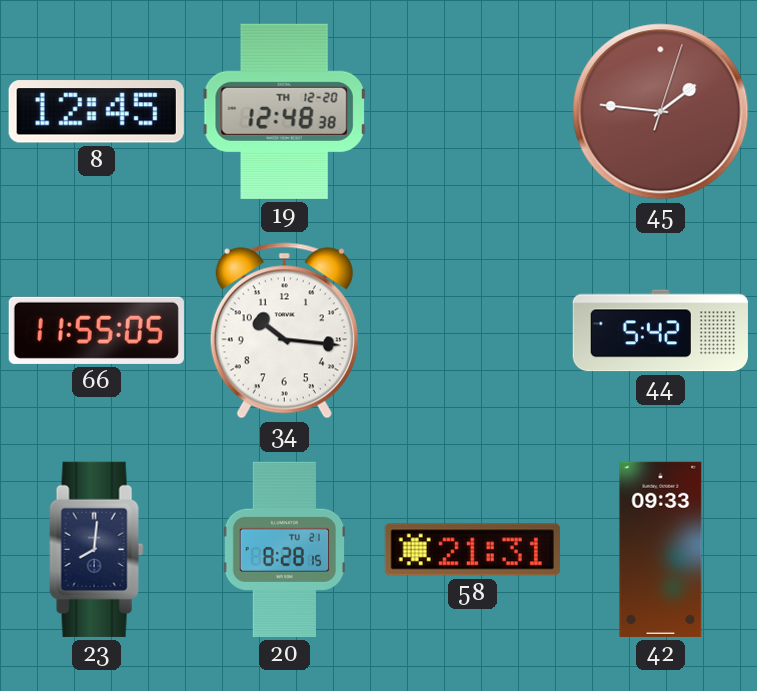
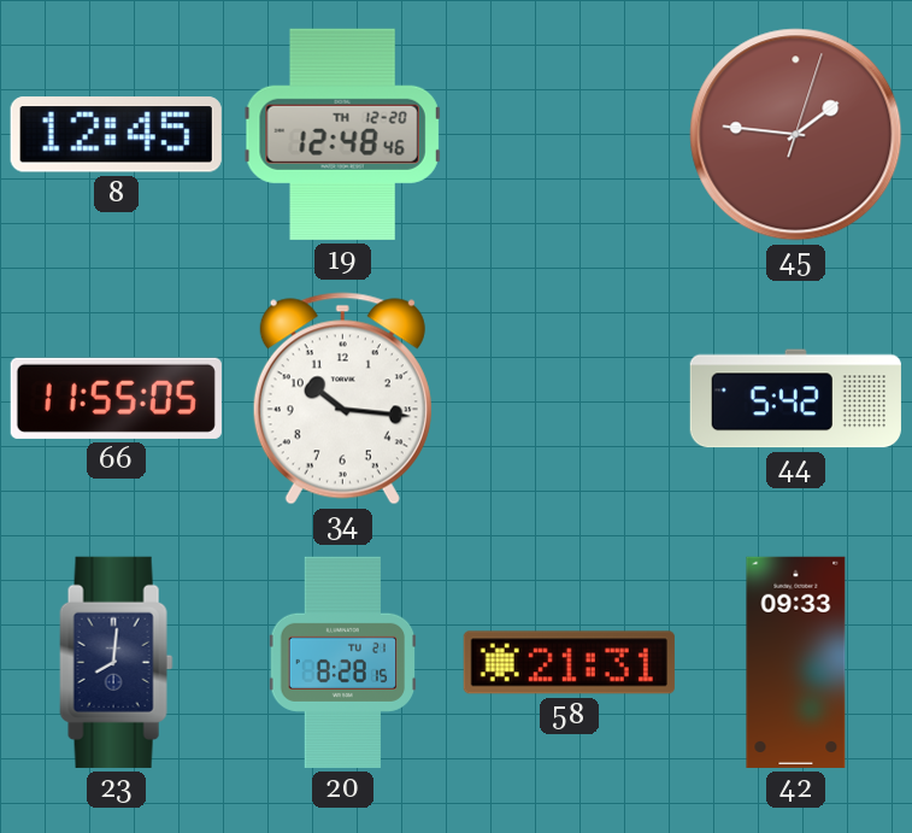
19: 12:48:38 -> 12:48:46 (343, 134)
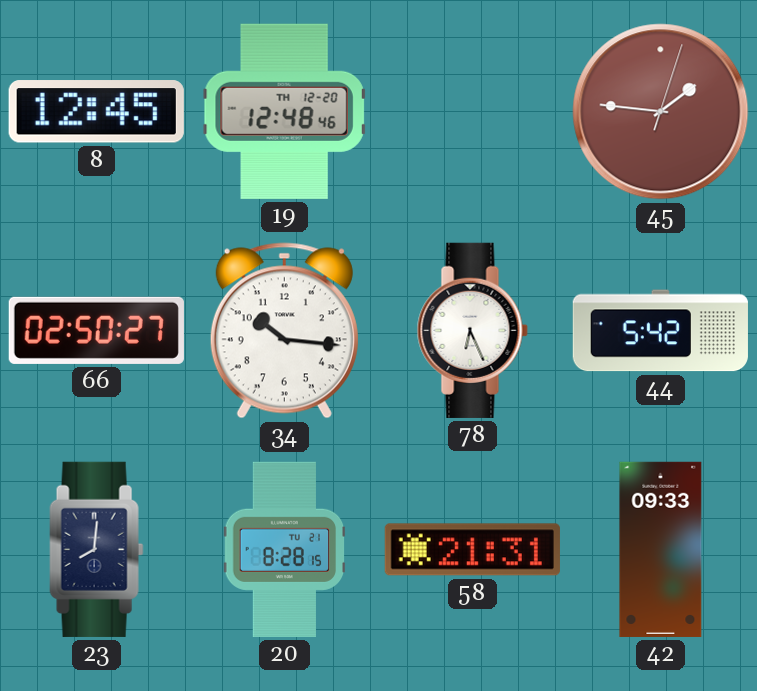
66: 11:55 -> 02:50 (96, 330)
78: none -> 6:26 (472, 330)
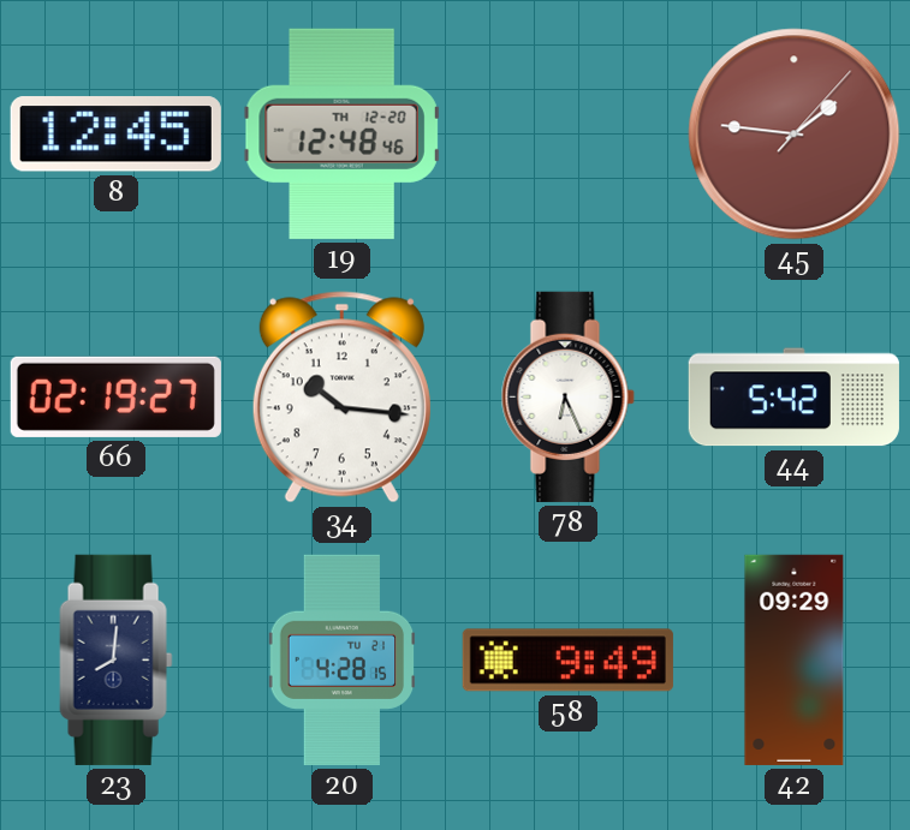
45: 1:46:03 -> 1:46:07 (795, 135)
66: 02:50 -> 02:19 (115, 396)
20: 8:28 -> 4:28 (343, 659)
58: 21:31 -> 9:49 (567, 661)
42: 09:33 -> 09:29 (795, 659)
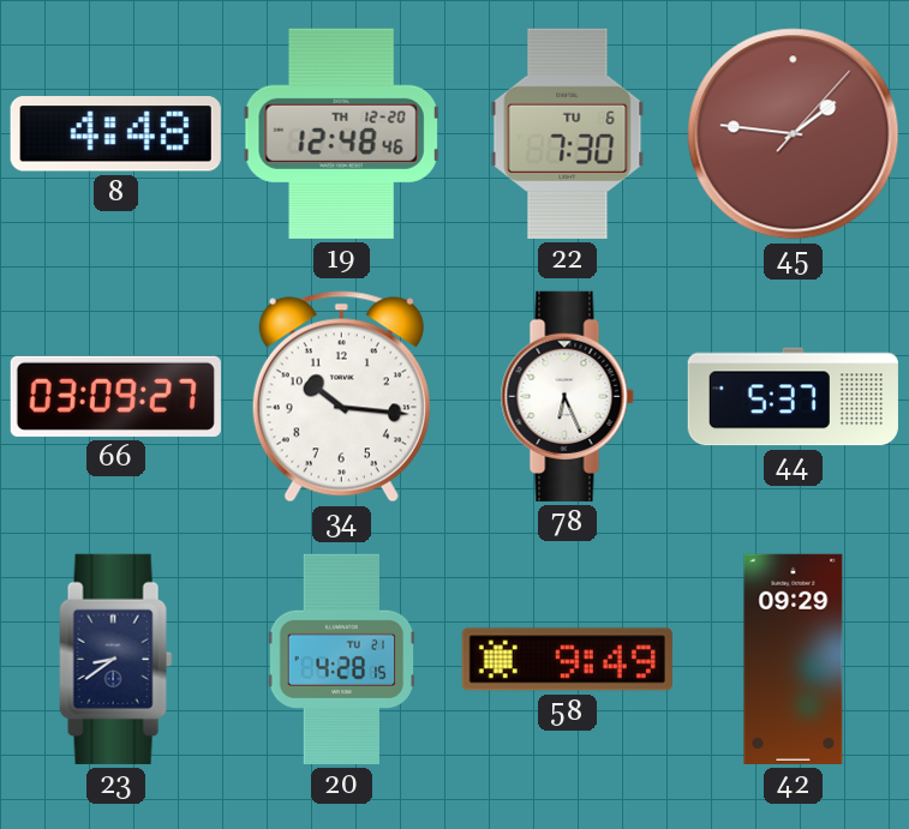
8: 12:45 -> 4:48 (115, 134)
22: none -> 7:30 (568, 133)
66: 02:19 -> 03:09 (115, 396)
44: 5:42 -> 5:37 (793, 397)
23: 8:01 -> 8:39 (116, 659)
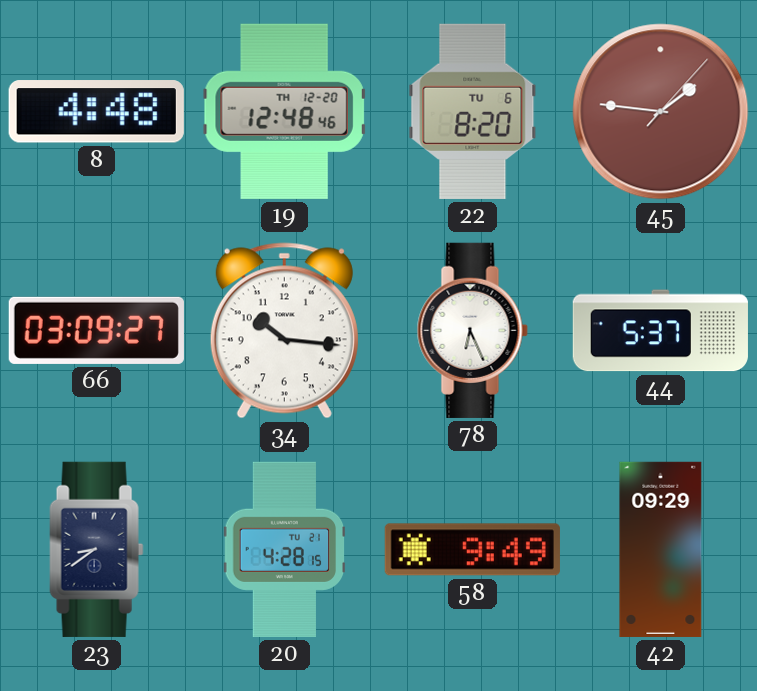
22: 7:30 -> 8:20 (473, 111)
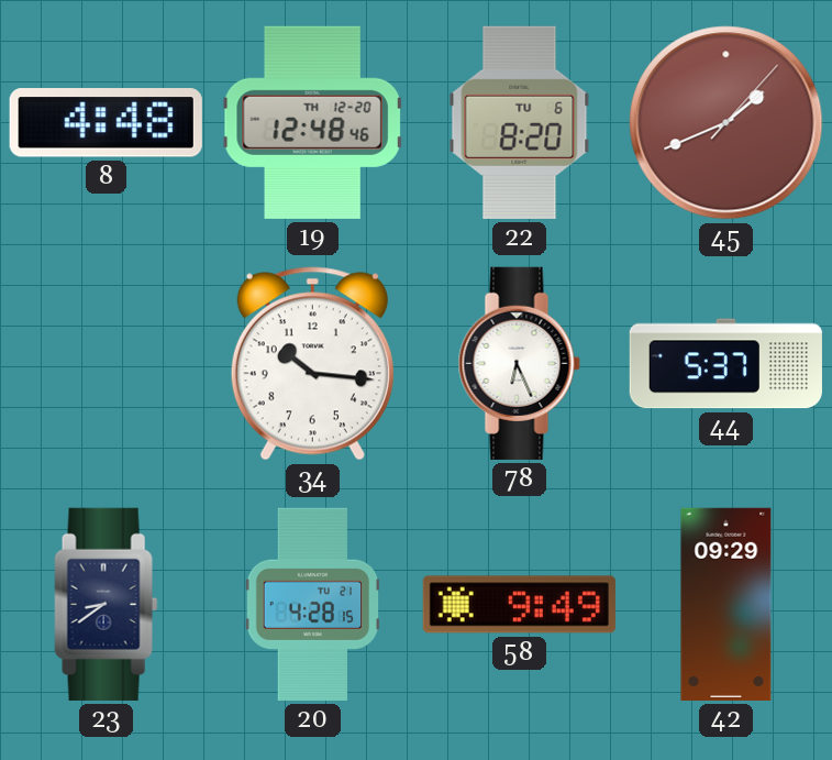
45: 1:46 -> 1:41 (726, 123)
66: 03:09 -> none (96, 330)
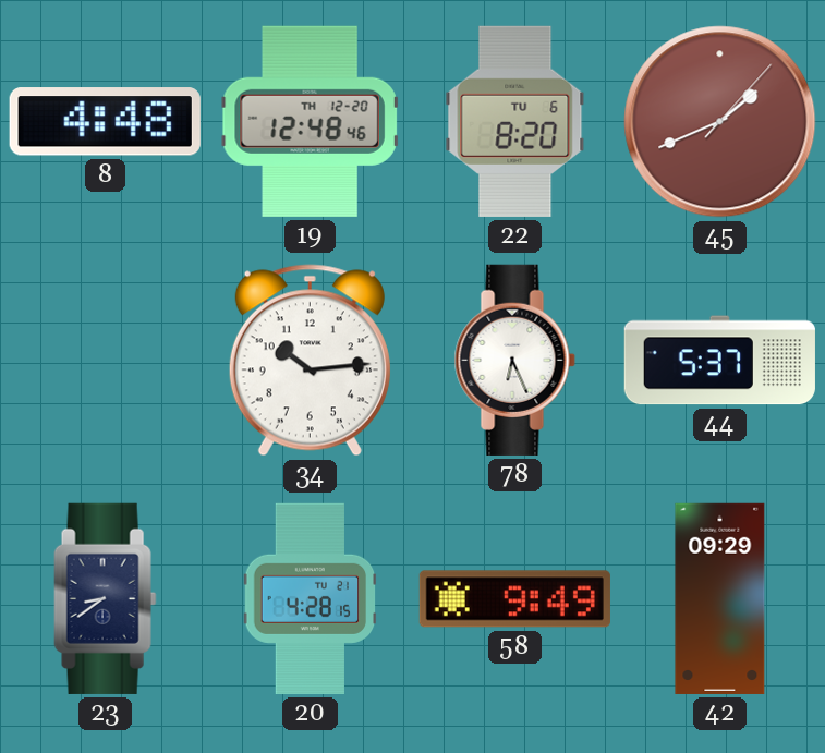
34: 10:16 -> 10:14 (310, 361)
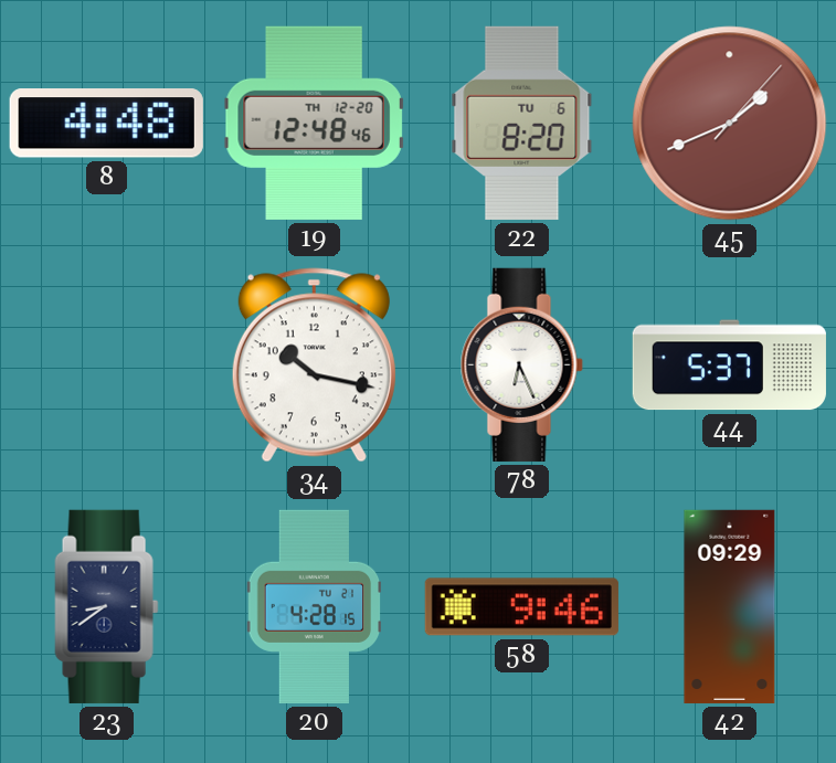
34: 10:14 -> 10:17 (314, 365)
58: 9:49 -> 9:46 (521, 607)
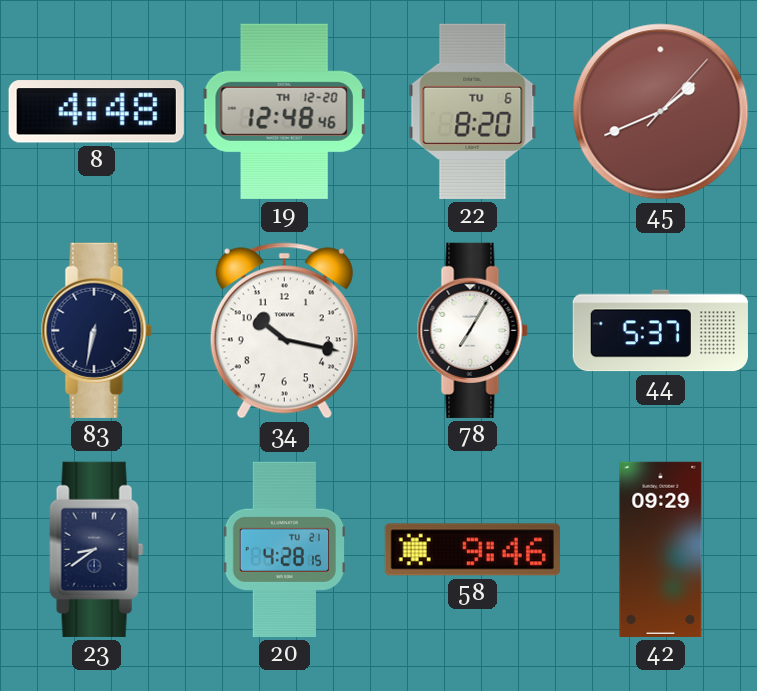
83: none -> 6:32 (96, 330)
78: 6:26 -> 7:05 (472, 330)
